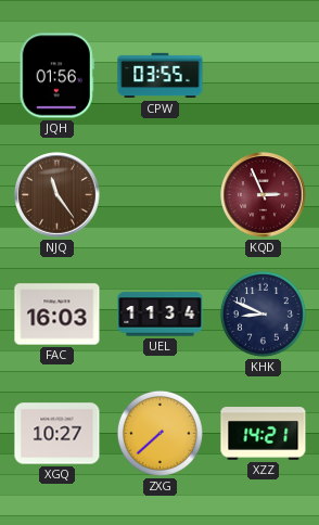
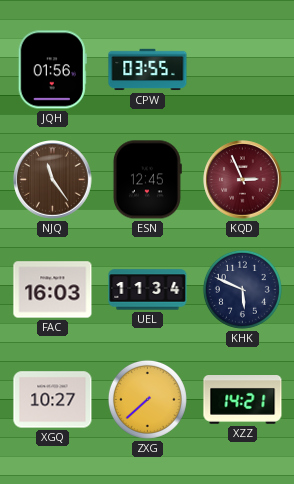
ESN: none -> 12:45 (147, 180)
KHK: 8:49 -> 5:49 (242, 289)
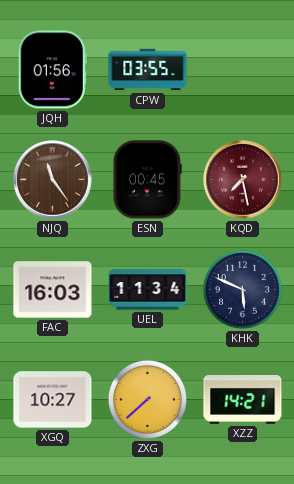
ESN: 12:45 -> 00:45 (147, 180)
KQD: 2:56 -> 7:28 (243, 180)
